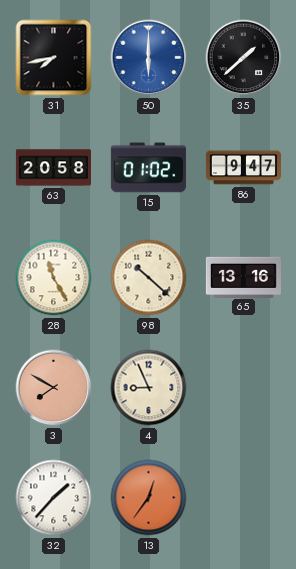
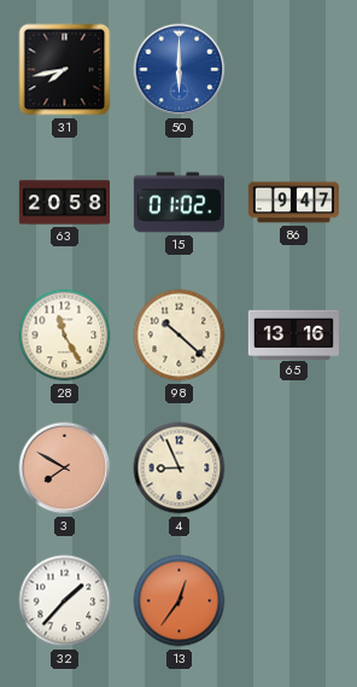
35: 1:38 -> none (244, 58)
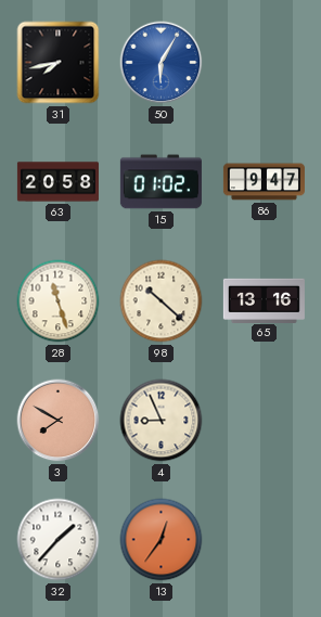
50: 6:00 -> 6:05 (162, 63)
28: 11:25 -> 11:27 (59, 301)
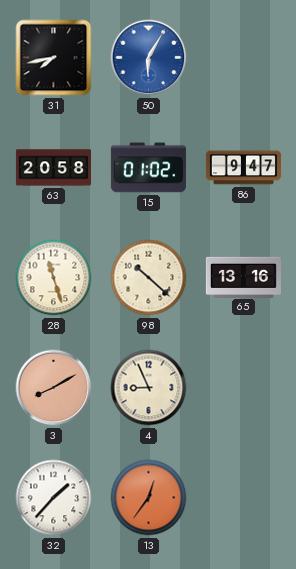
3: 7:50 -> 8:10 (54, 388)
